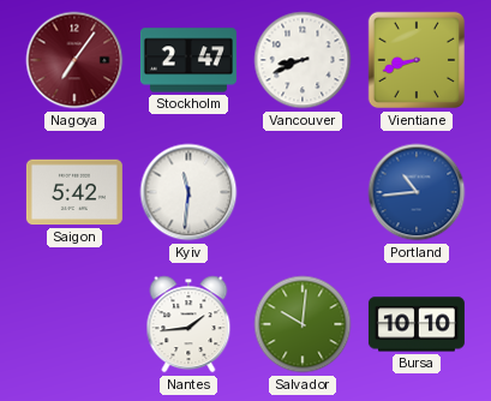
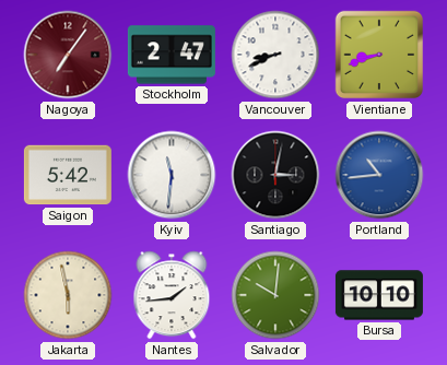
Santiago: none -> 3:02 (275, 175)
Jakarta: none -> 5:58 (68, 295)
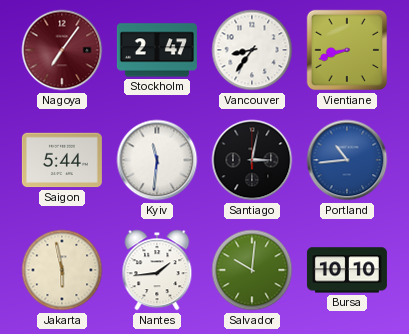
Vancouver: 8:41 -> 8:36 (252, 50)
Saigon: 5:42 -> 5:44 (62, 160)
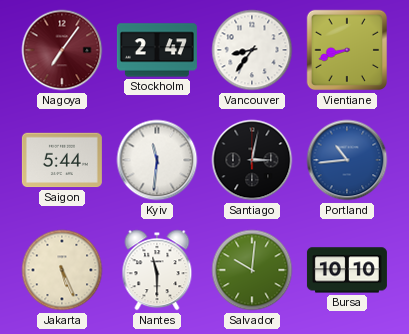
Jakarta: 5:58 -> 5:26 (62, 270)
Nantes: 1:44 -> 11:30 (157, 270)
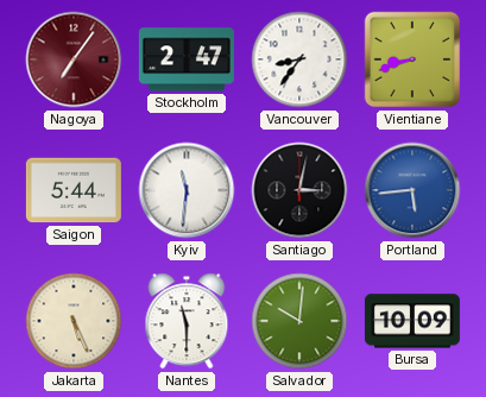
Portland: 10:44 -> 5:44 (412, 190)
Bursa: 10:10 -> 10:09 (412, 321)
